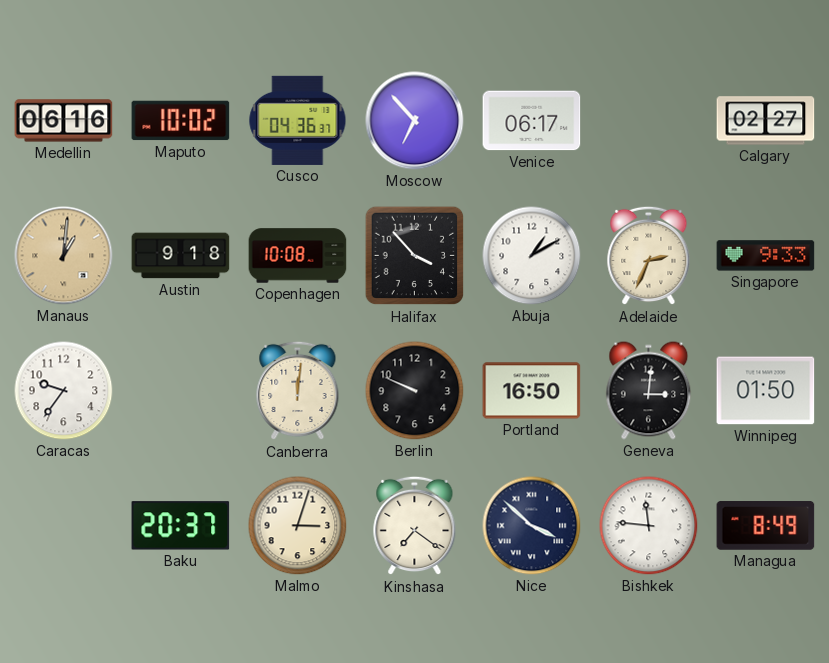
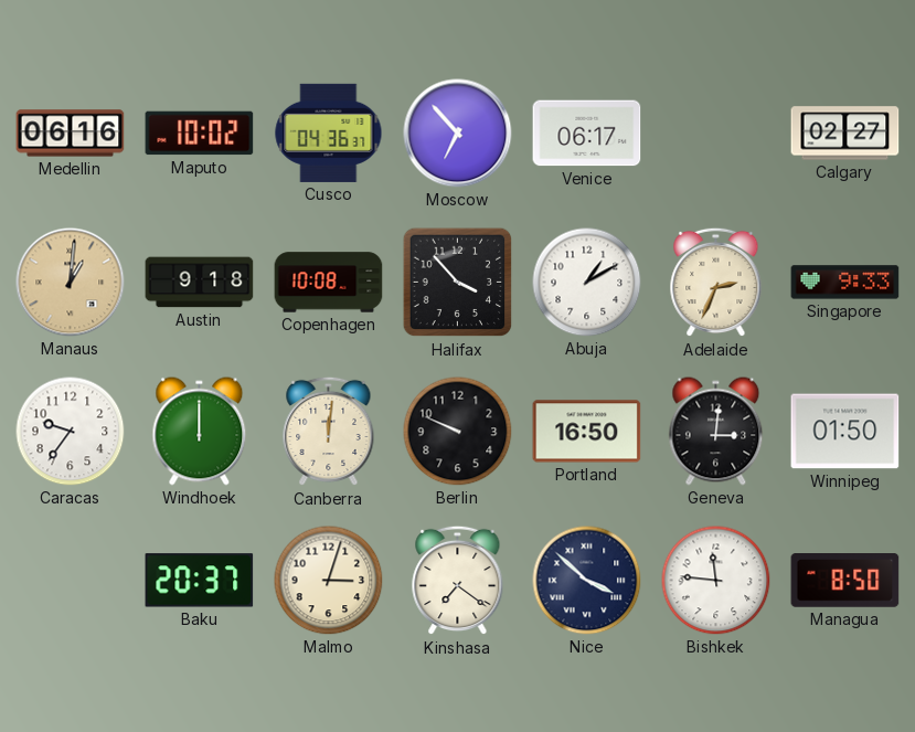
Windhoek: none -> 12:00 (200, 432)
Managua: 8:49 -> 8:50 (845, 581)
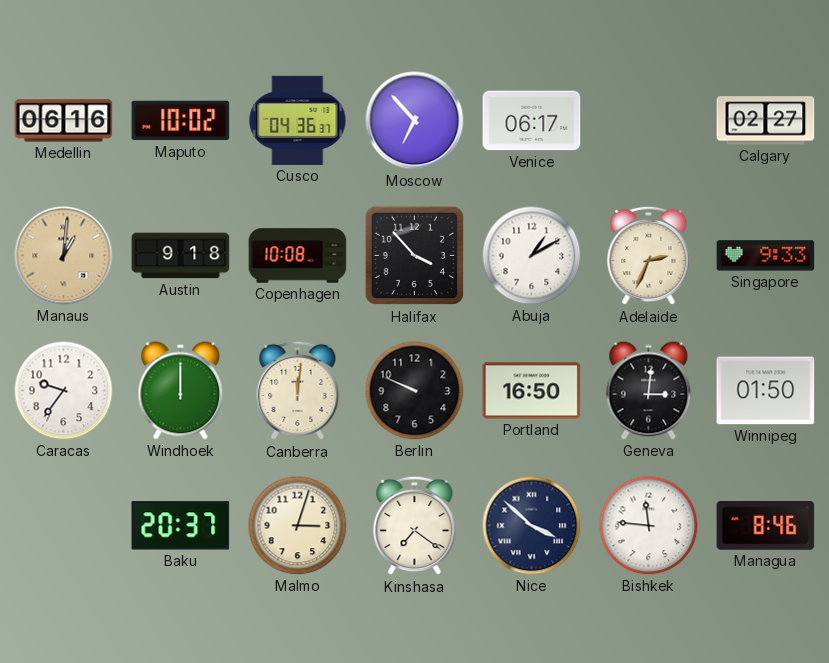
Managua: 8:50 -> 8:46 (766, 526)
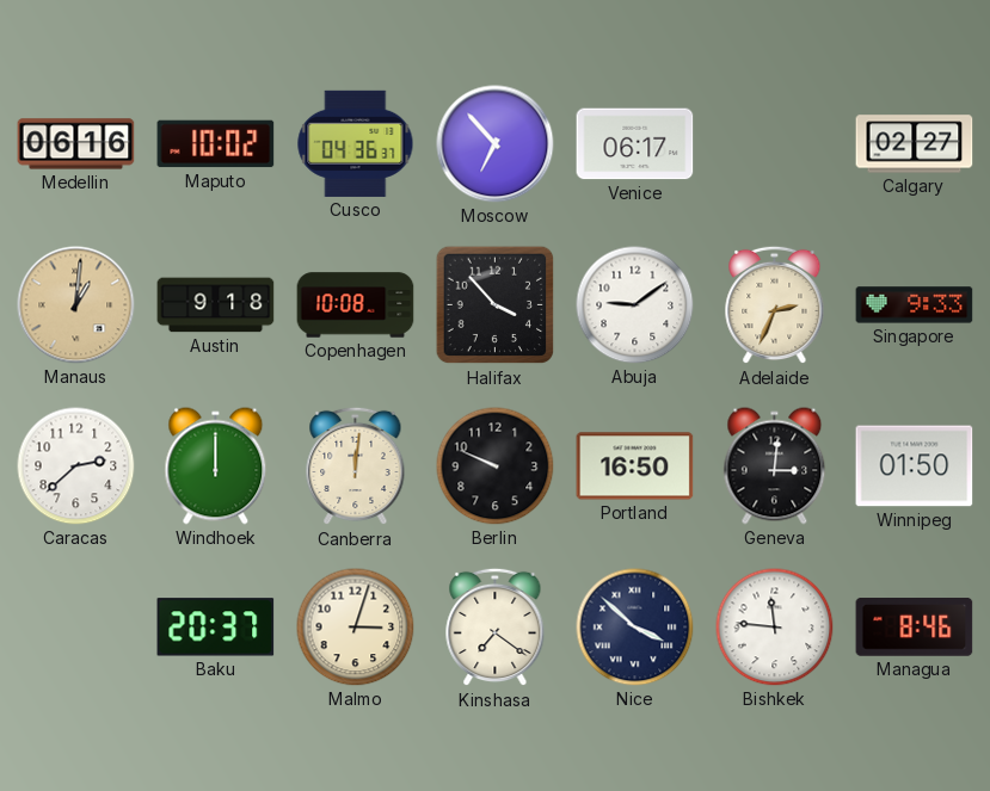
Abuja: 1:10 -> 9:09 (635, 305)
Caracas: 9:36 -> 2:38 (76, 466)
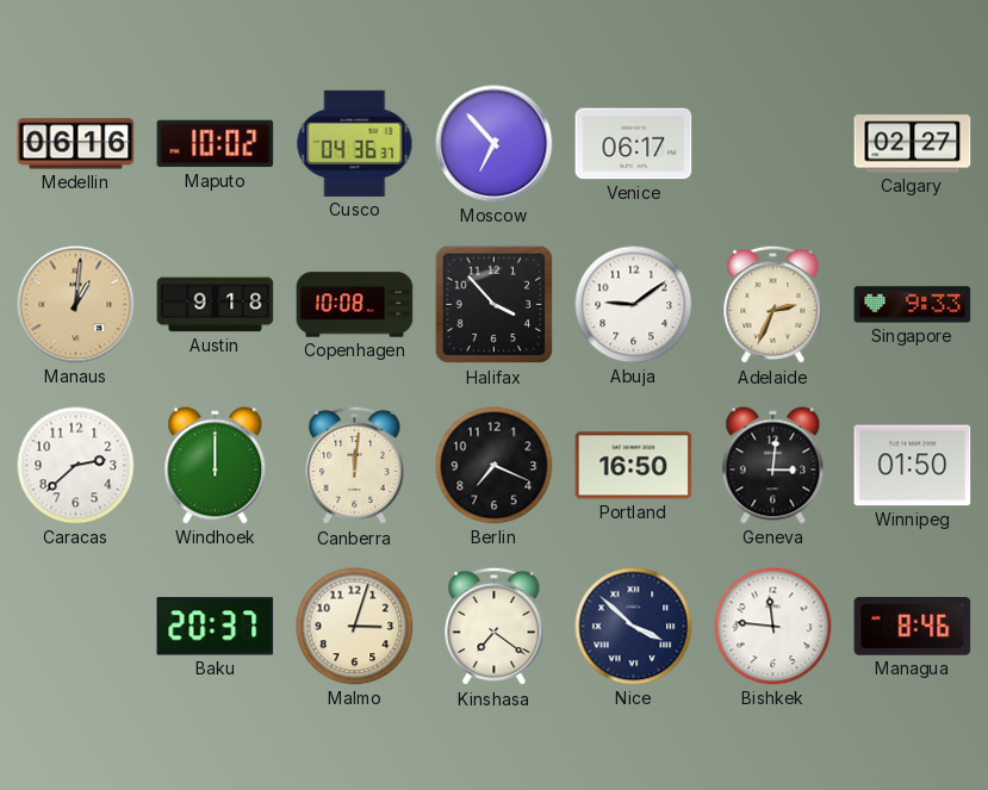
Berlin: 9:49 -> 7:19 (495, 466)
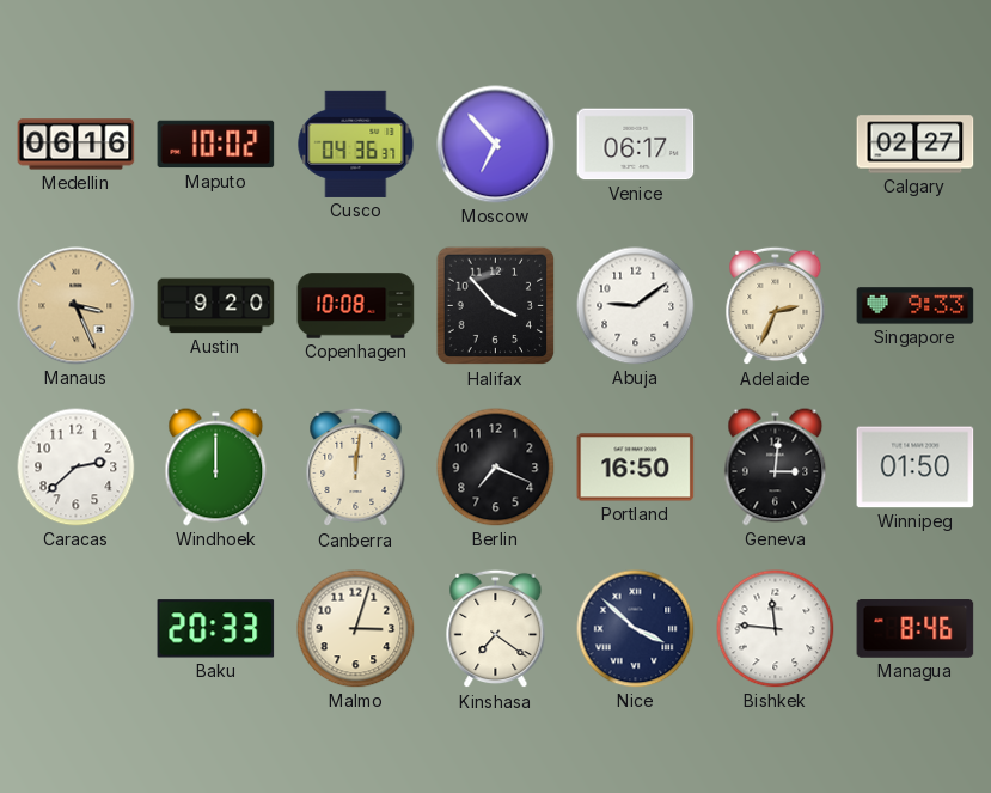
Manaus: 1:01 -> 3:26 (77, 306)
Austin: 9:18 -> 9:20 (216, 306)
Baku: 20:37 -> 20:33 (216, 629)
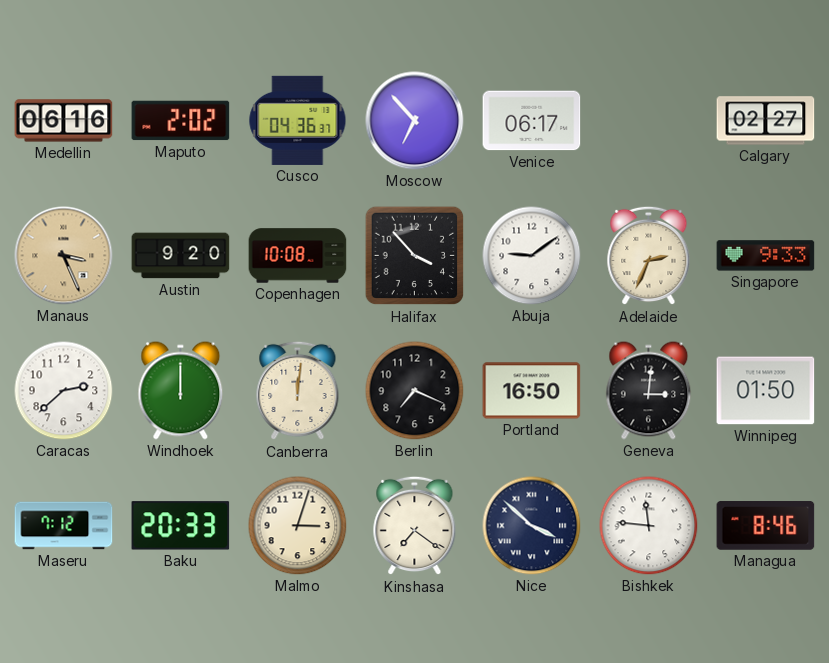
Maputo: 10:02 -> 2:02 (181, 121)
Maseru: none -> 7:12 (64, 526)
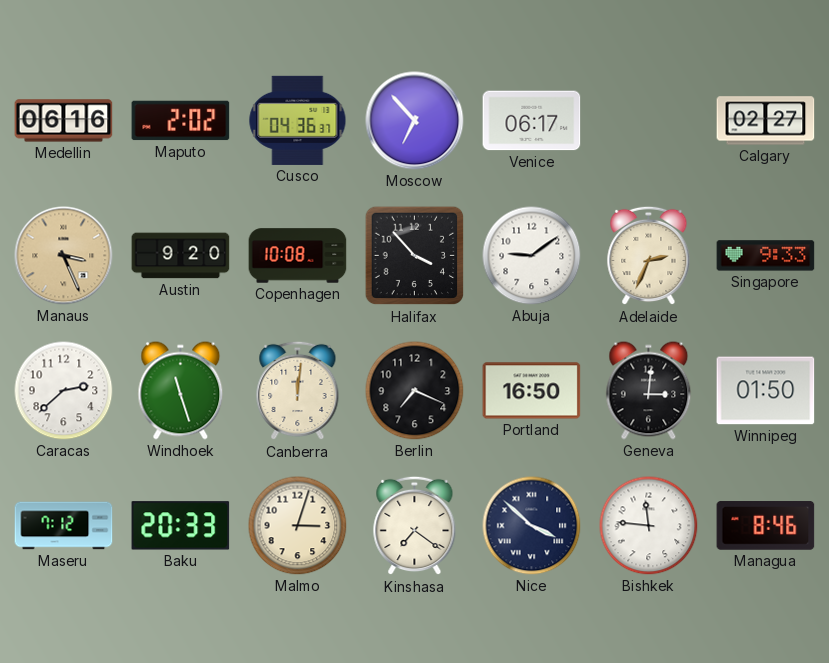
Windhoek: 12:00 -> 11:27 (181, 391)
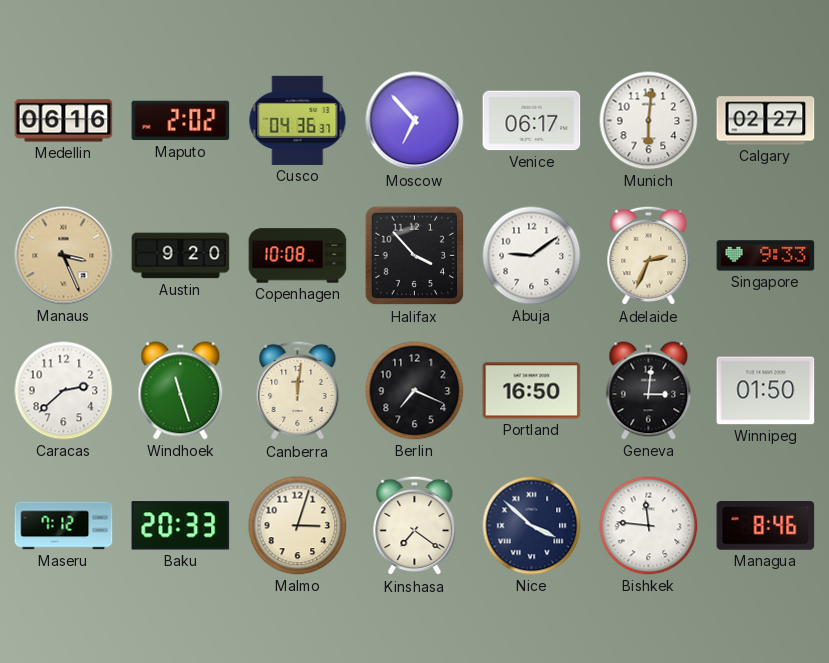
Munich: none -> 6:01 (649, 121)
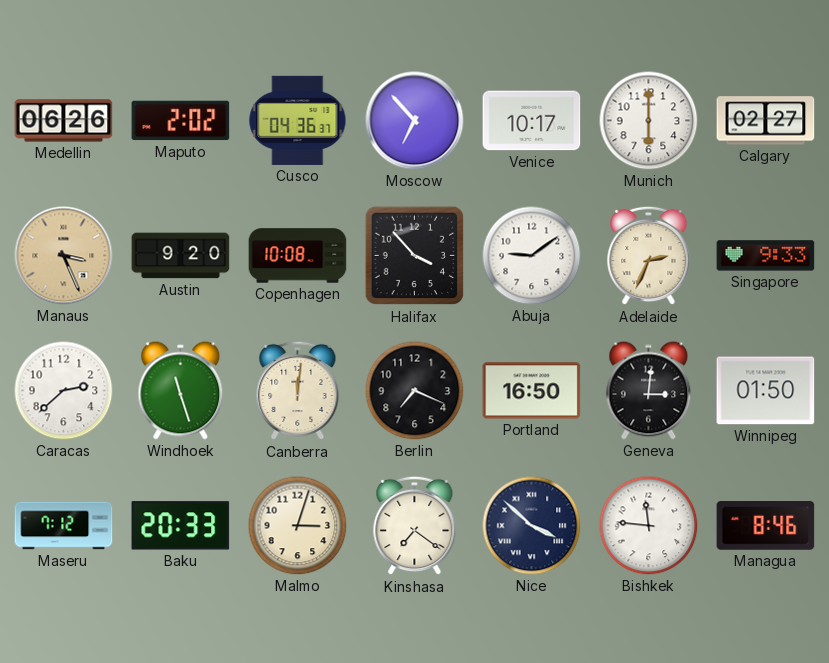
Medellin: 06:16 -> 06:26 (64, 121)
Venice: 06:17 -> 10:17 (532, 121)
Munich: 6:01 -> 6:00 (649, 121)
